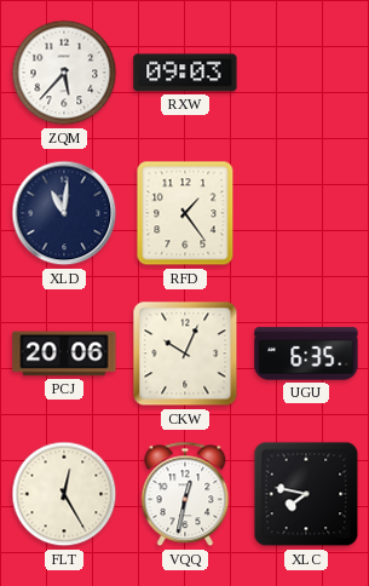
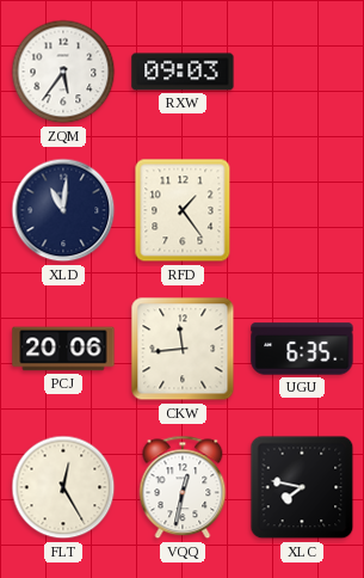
ZQM: 5:37 -> 5:36 (63, 72)
CKW: 10:04 -> 11:44 (183, 349)
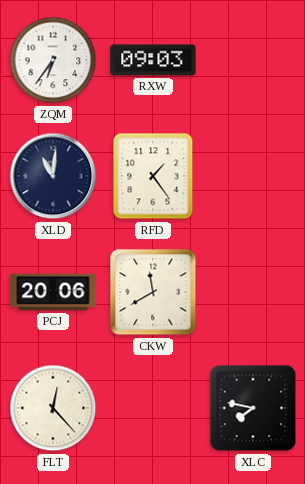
ZQM: 5:36 -> 6:36 (53, 60)
CKW: 11:44 -> 11:40 (153, 292)
UGU: 6:35 -> none (302, 349)
FLT: 12:25 -> 12:23 (53, 408)
VQQ: 12:32 -> none (183, 487)
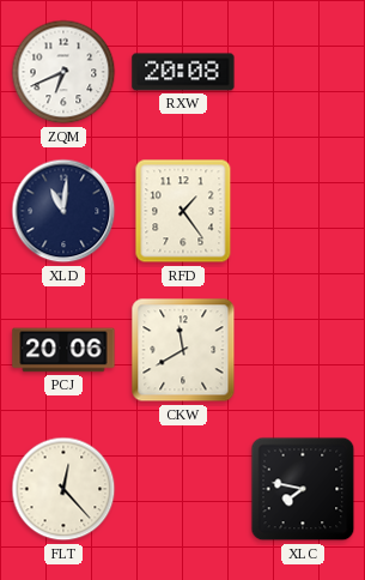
ZQM: 6:36 -> 6:41 (63, 72)
RXW: 09:03 -> 20:08 (183, 72)
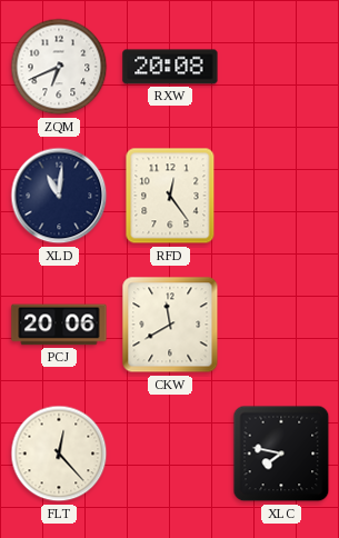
RFD: 1:24 -> 12:24 (170, 196)
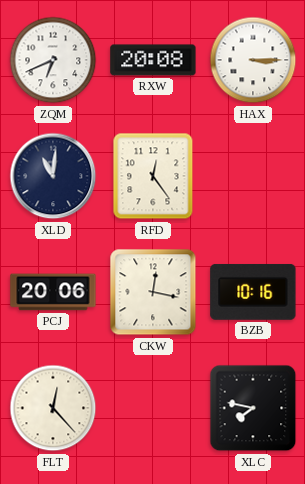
HAX: none -> 3:15 (253, 60)
CKW: 11:40 -> 12:17 (153, 292)
BZB: none -> 10:16 (253, 292)
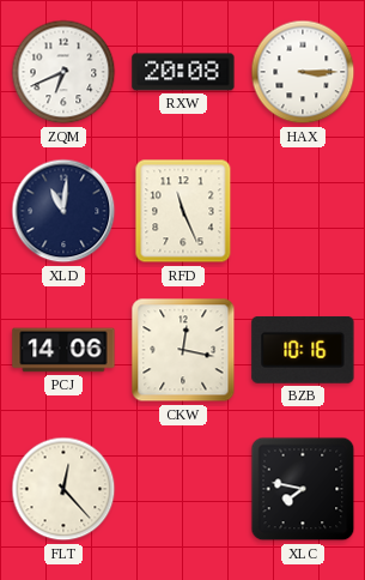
RFD: 12:24 -> 11:26 (183, 211)
PCJ: 20:06 -> 14:06 (63, 350)
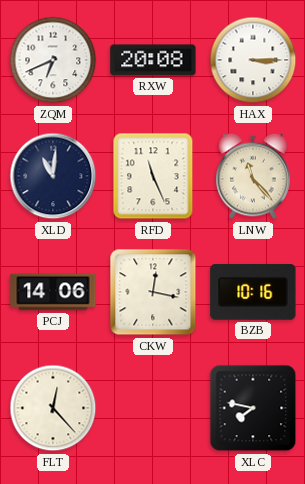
LNW: none -> 11:23 (253, 176)
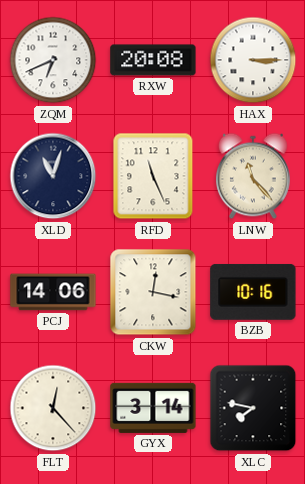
XLD: 11:01 -> 11:03 (53, 176)
GYX: none -> 3:14 (153, 408)
